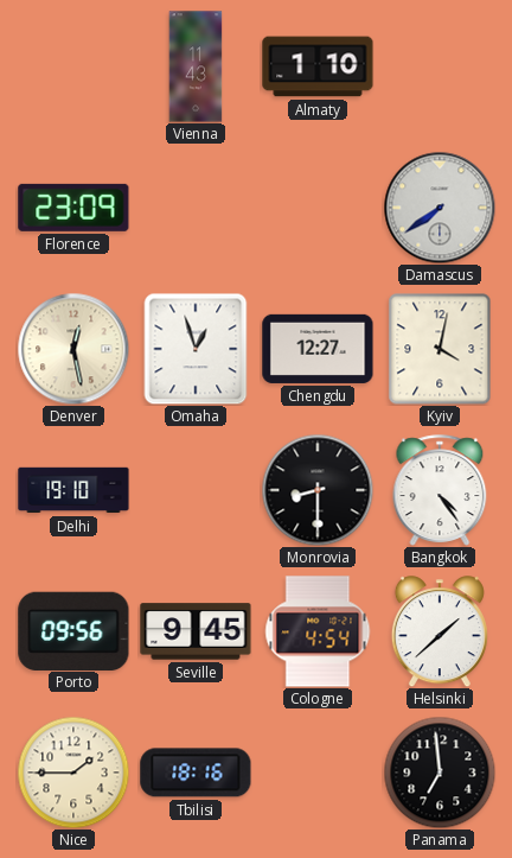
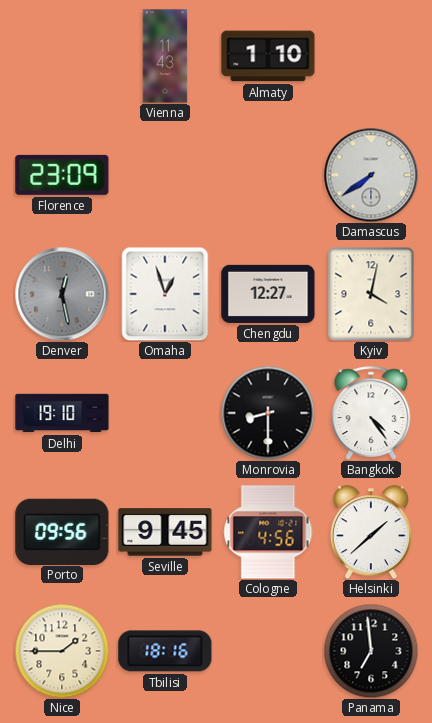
Denver dial: cream -> grey (62, 294)
Cologne: 4:54 -> 4:56 (268, 532)
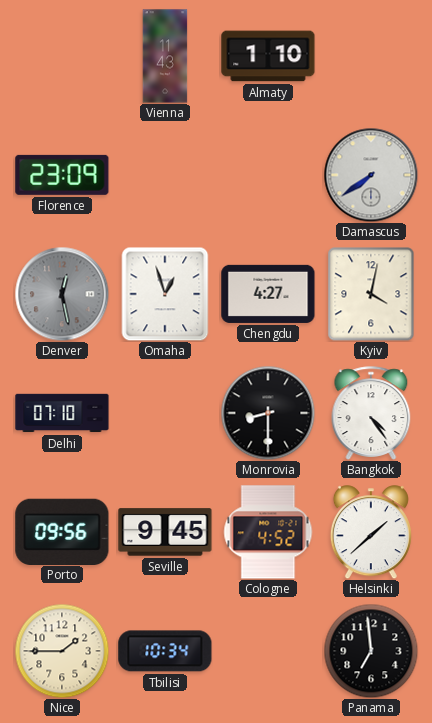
Chengdu: 12:27 -> 4:27 (268, 294)
Delhi: 19:10 -> 07:10 (62, 413)
Cologne: 4:56 -> 4:52 (268, 532)
Tbilisi: 18:16 -> 10:34 (165, 651)
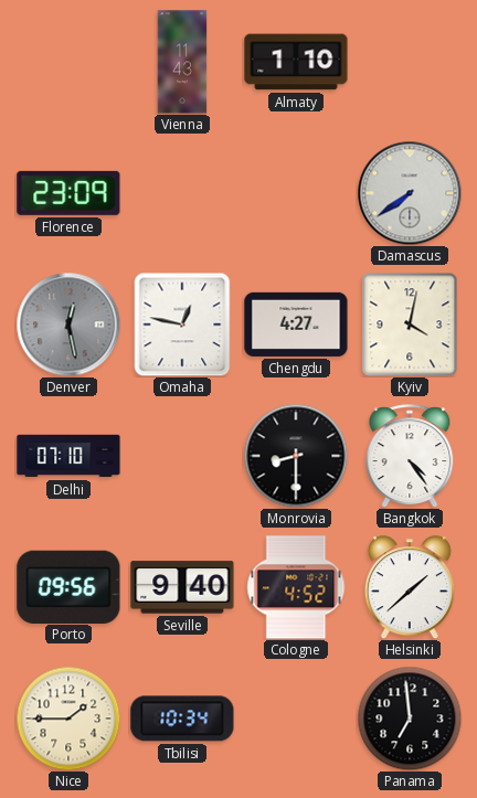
Omaha: 12:57 -> 12:47 (182, 324)
Seville: 9:45 -> 9:40 (182, 587)
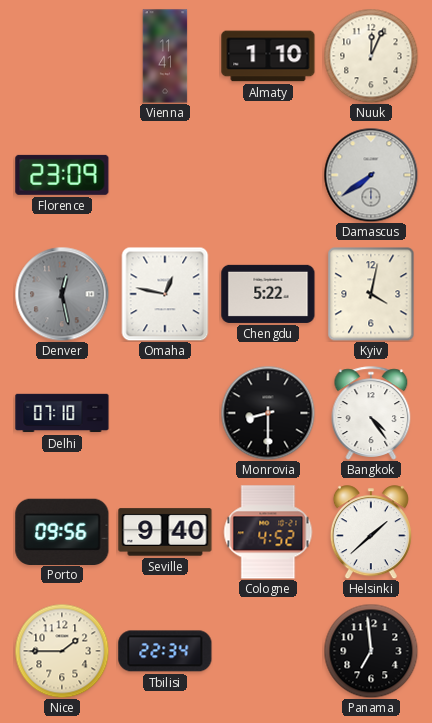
Vienna: 11:43 -> 11:41 (165, 56)
Nuuk: none -> 12:04 (371, 56)
Chengdu: 4:27 -> 5:22 (268, 294)
Tbilisi: 10:34 -> 22:34 (165, 651)
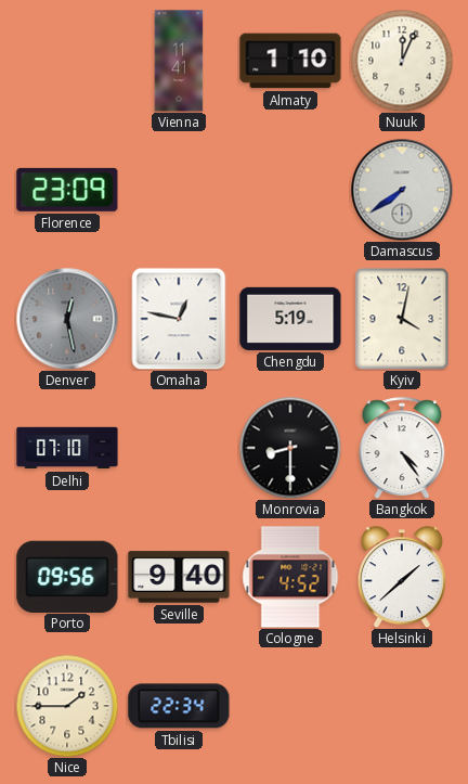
Chengdu: 5:22 -> 5:19 (290, 319)
Panama: 6:59 -> none (371, 651)
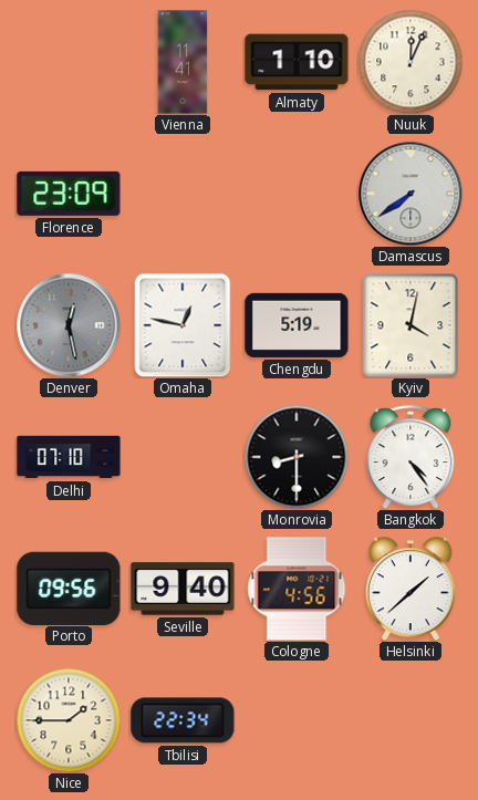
Cologne: 4:52 -> 4:56 (297, 589)
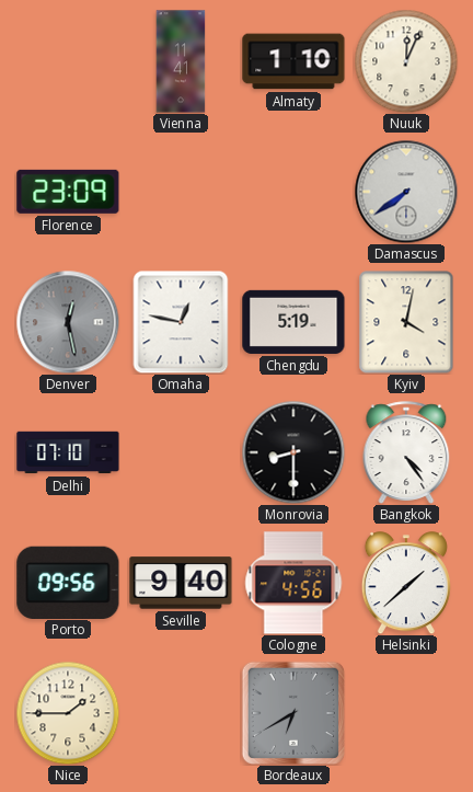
Tbilisi: 22:34 -> none (183, 720)
Bordeaux: none -> 6:40 (293, 713)
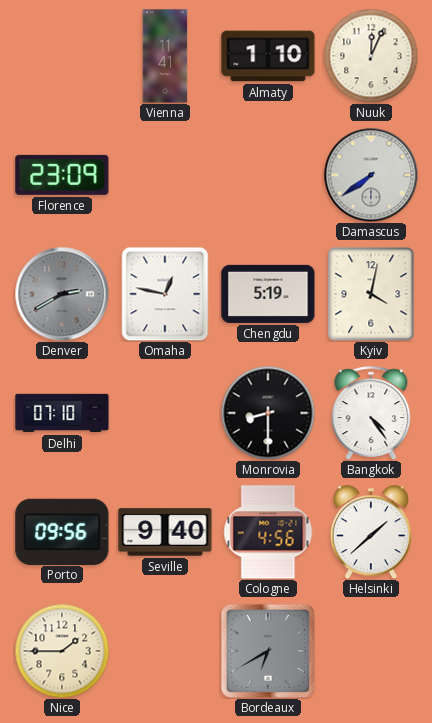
Denver: 12:28 -> 2:40 (62, 294)
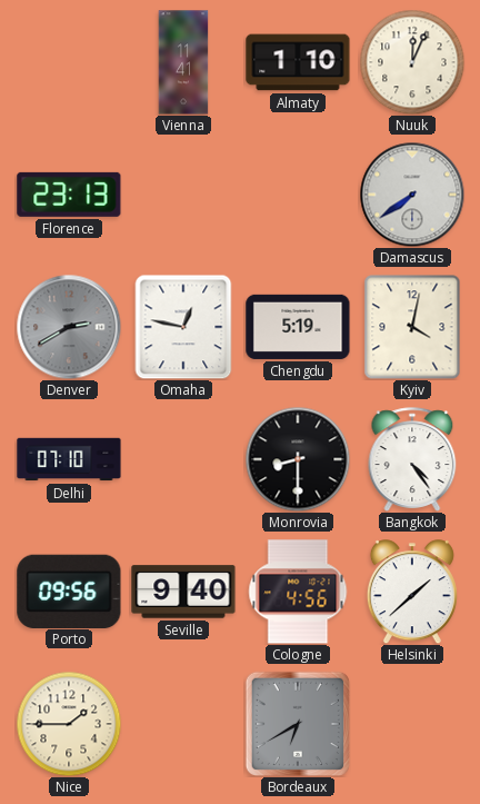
Florence: 23:09 -> 23:13 (69, 195)
